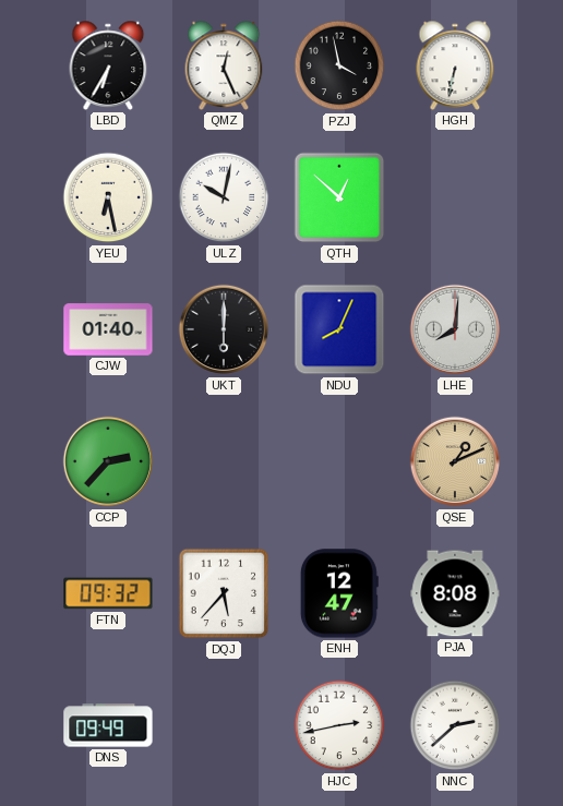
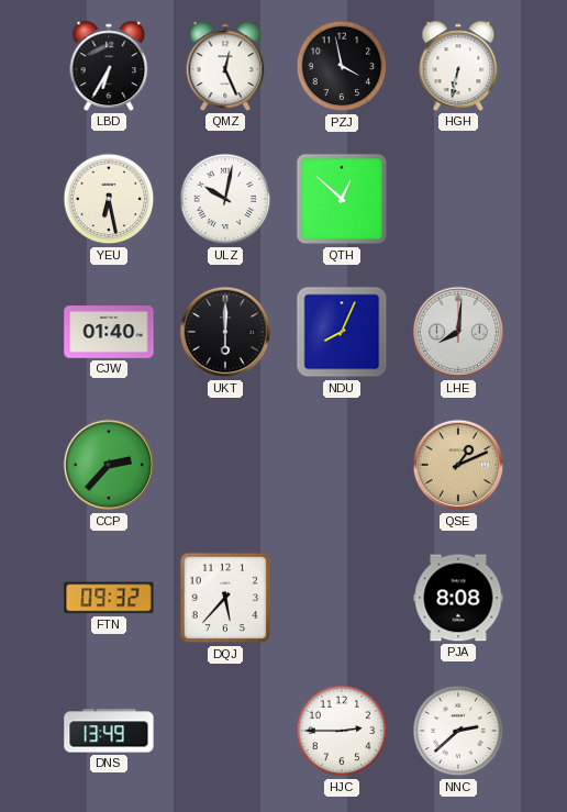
ENH: 12:47 -> none (339, 593)
DNS: 09:49 -> 13:49 (109, 731)
HJC: 2:43 -> 2:45 (342, 731)
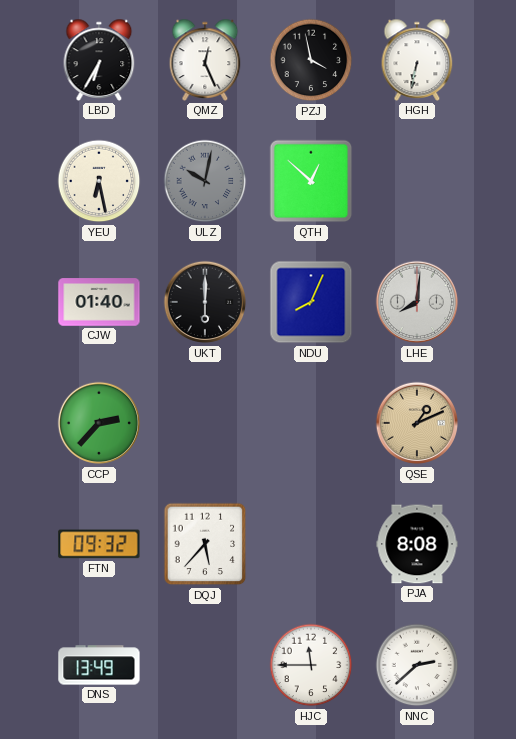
ULZ dial: white -> grey (205, 181)
HJC: 2:45 -> 11:45 (311, 665)
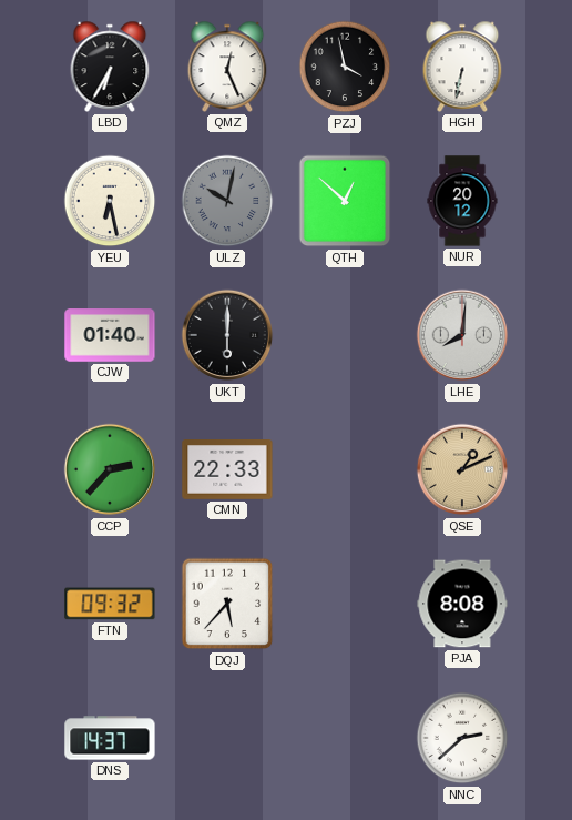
NUR: none -> 20:12 (462, 201)
NDU: 8:04 -> none (311, 302)
CMN: none -> 22:33 (227, 470)
DNS: 13:49 -> 14:37 (110, 738)
HJC: 11:45 -> none (311, 665)
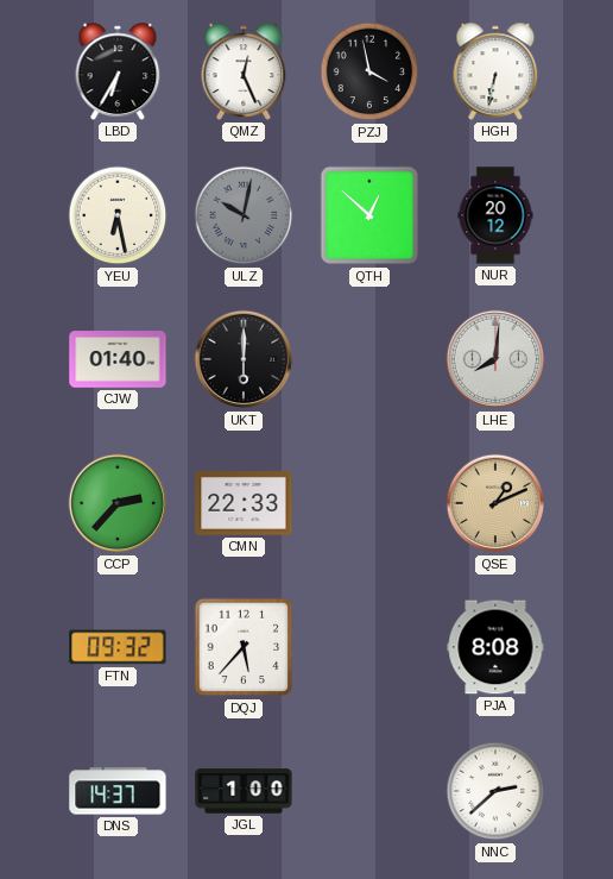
JGL: none -> 1:00 (244, 791)
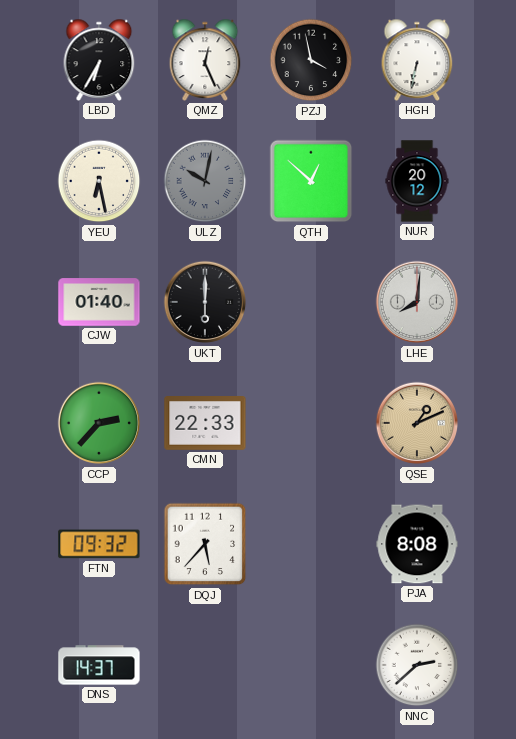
JGL: 1:00 -> none (244, 791)
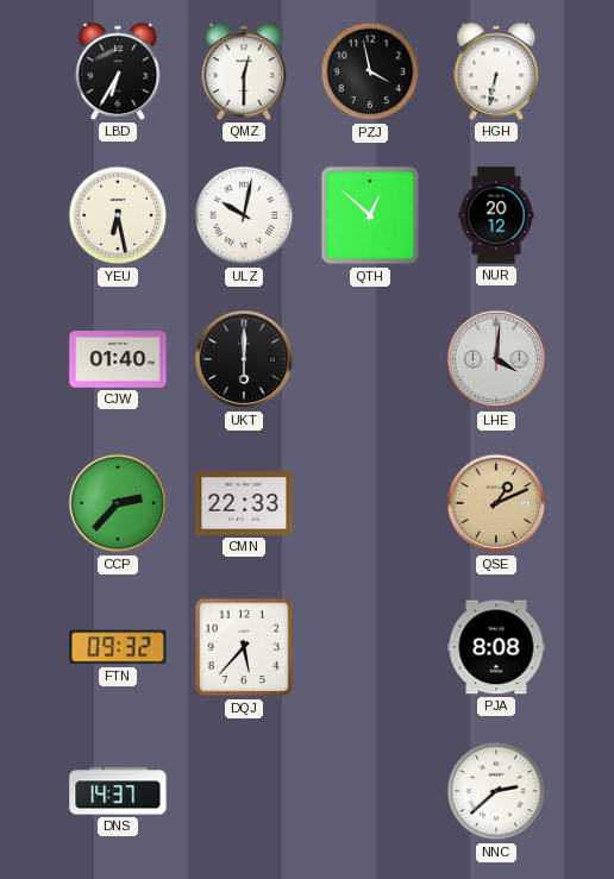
QMZ: 12:26 -> 12:30 (244, 71)
ULZ dial: grey -> white (244, 215)
LHE: 8:01 -> 4:01 (496, 359)
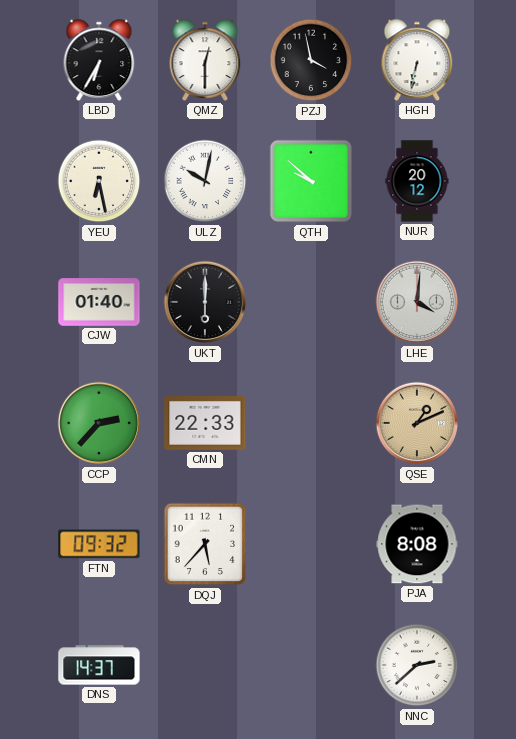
QTH: 12:52 -> 9:52 (311, 181)
